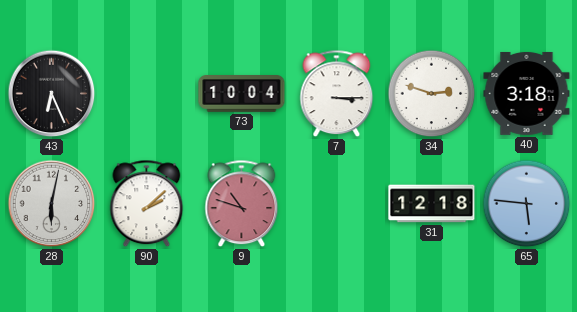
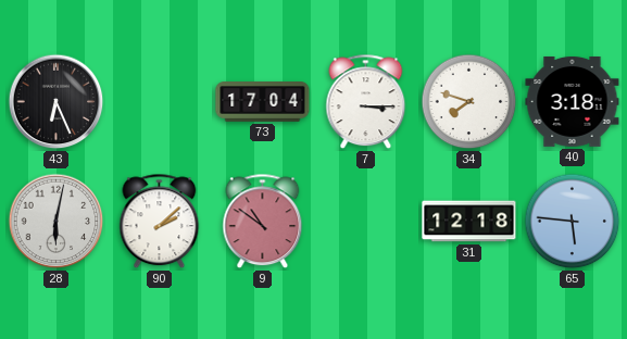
73: 10:04 -> 17:04 (263, 102)
34: 2:48 -> 7:48 (469, 102)
9: 10:48 -> 10:51 (263, 222)
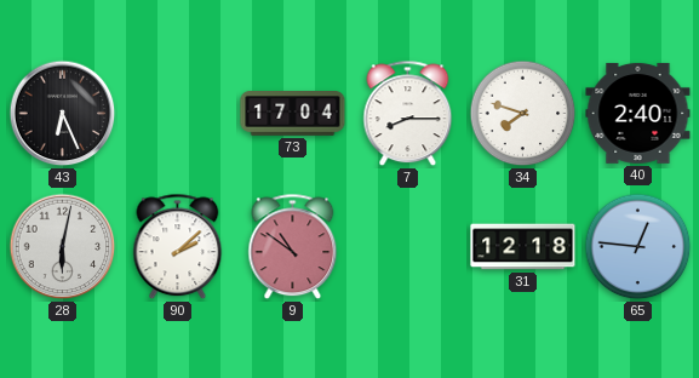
7: 3:15 -> 8:15 (408, 114)
40: 3:18 -> 2:40 (638, 113)
65: 5:46 -> 12:46 (638, 247)
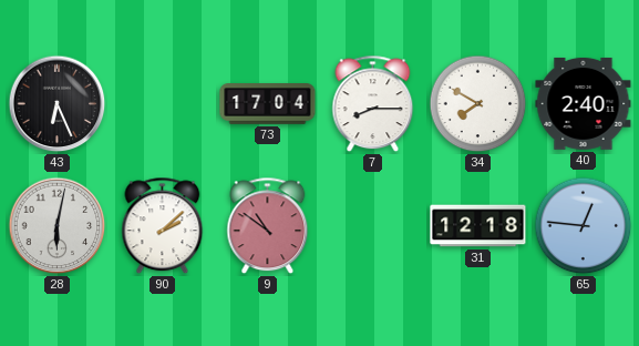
34: 7:48 -> 7:50 (478, 104)
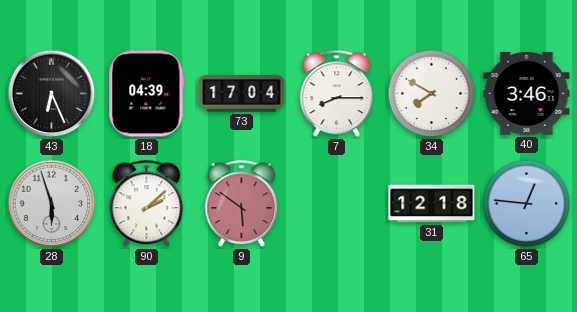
18: none -> 04:39 (147, 94)
40: 2:40 -> 3:46 (527, 93)
28: 6:02 -> 5:57 (52, 204)
9: 10:51 -> 5:51 (242, 204)
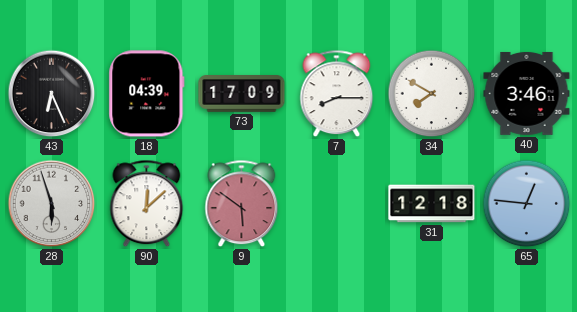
73: 17:04 -> 17:09 (242, 94)
90: 2:08 -> 12:08 (147, 204)
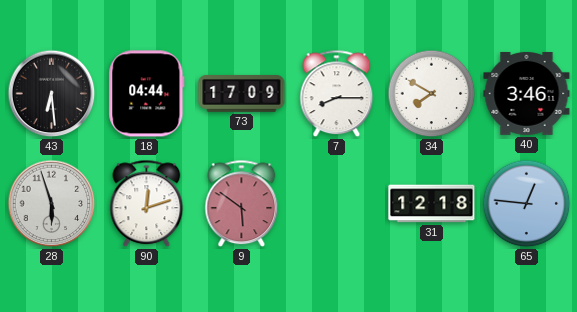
43: 6:26 -> 6:29 (52, 94)
18: 04:39 -> 04:44 (147, 94)
90: 12:08 -> 12:12 (147, 204)
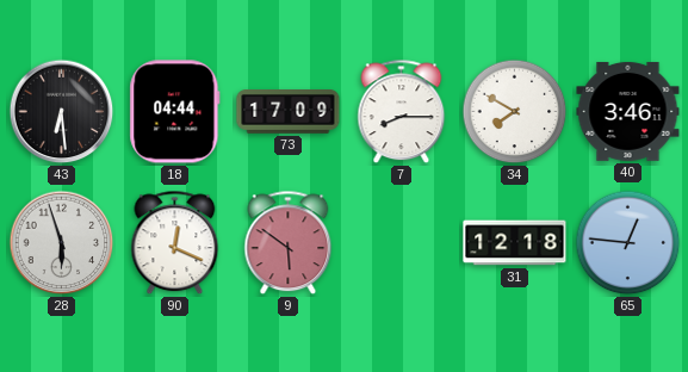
90: 12:12 -> 12:19 (175, 243)
